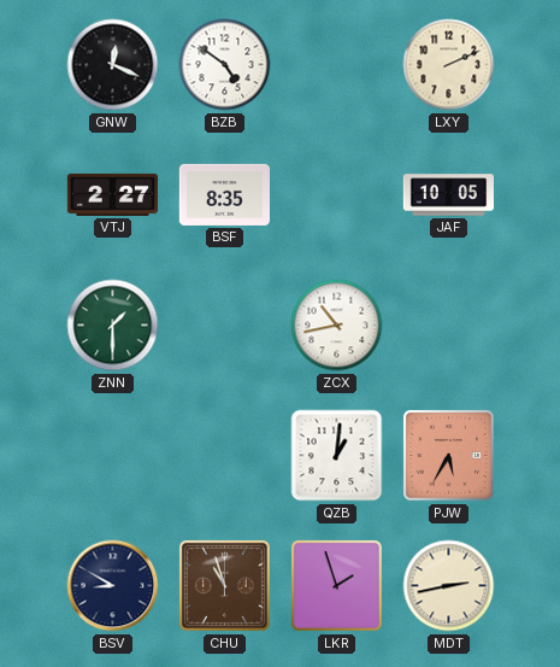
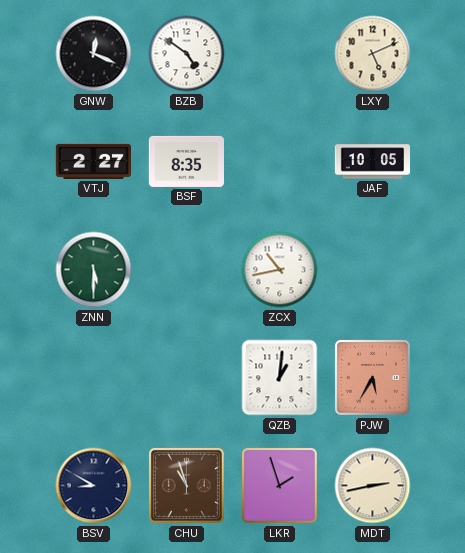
LXY: 2:11 -> 5:11 (373, 54)
ZNN: 1:30 -> 5:30 (94, 270)
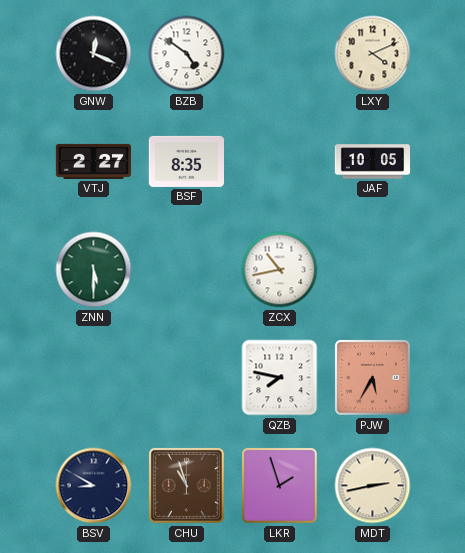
LXY: 5:11 -> 4:11 (373, 54)
QZB: 1:01 -> 7:47 (280, 378)
